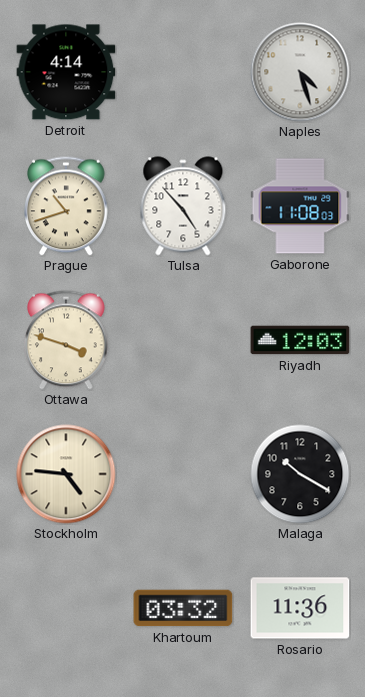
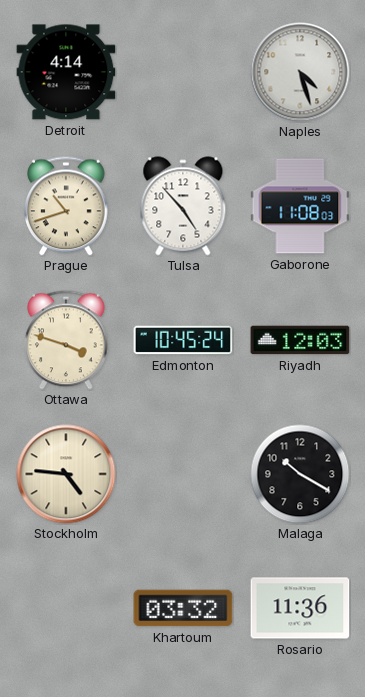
Edmonton: none -> 10:45 (183, 340)
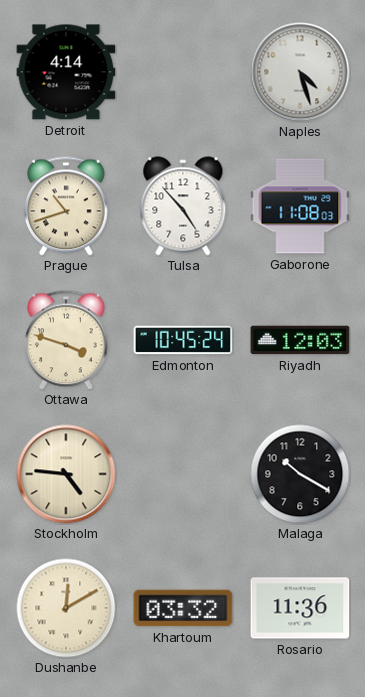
Dushanbe: none -> 12:10 (66, 608)
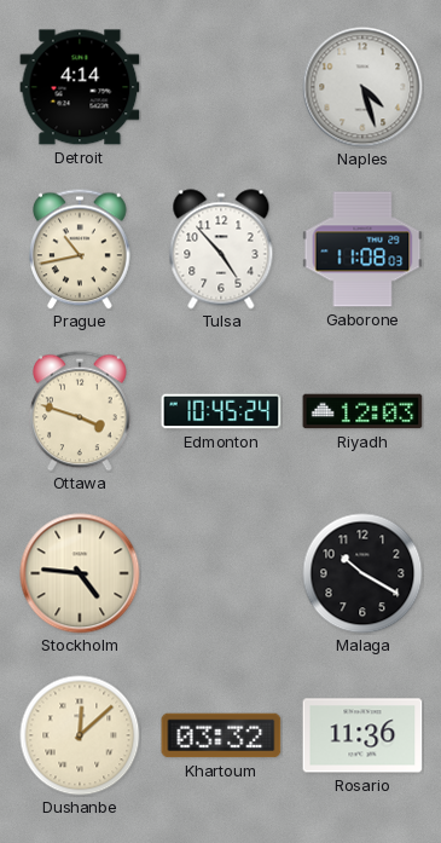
Prague: 10:42 -> 10:43 (81, 249)
Dushanbe: 12:10 -> 12:08 (80, 735)
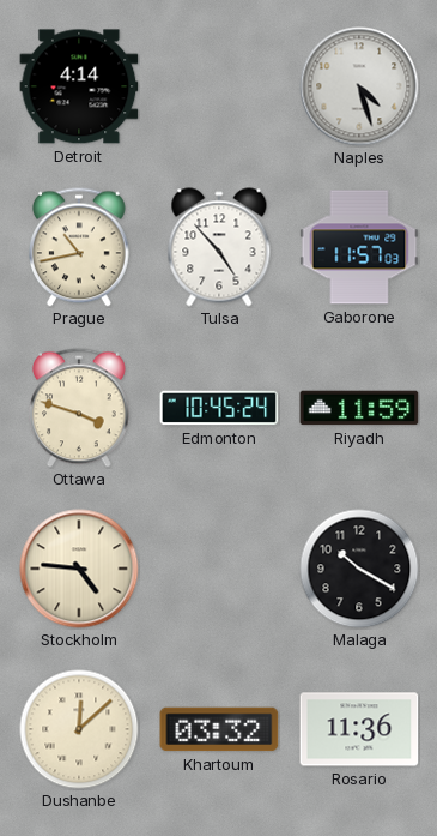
Gaborone: 11:08 -> 11:57 (359, 247)
Riyadh: 12:03 -> 11:59 (359, 408)
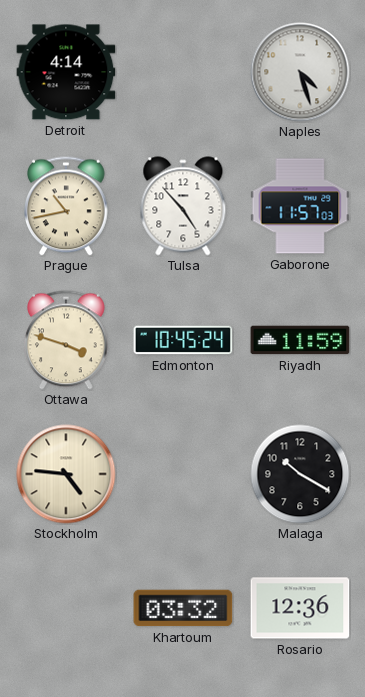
Dushanbe: 12:08 -> none (79, 729)
Rosario: 11:36 -> 12:36 (300, 608)
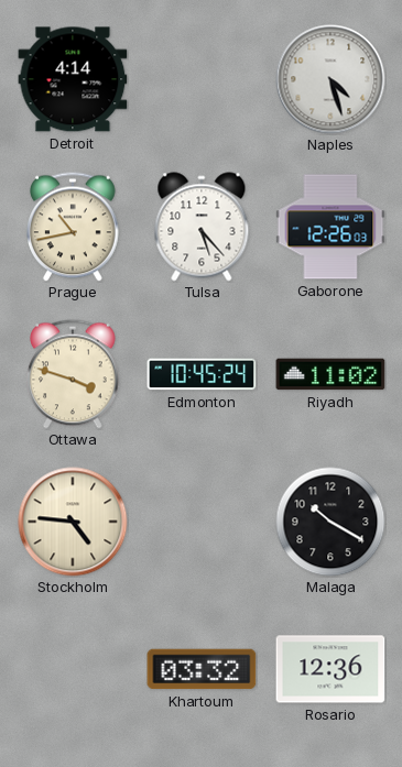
Tulsa: 4:53 -> 5:23 (202, 227)
Gaborone: 11:57 -> 12:26 (330, 227)
Riyadh: 11:59 -> 11:02 (330, 374)
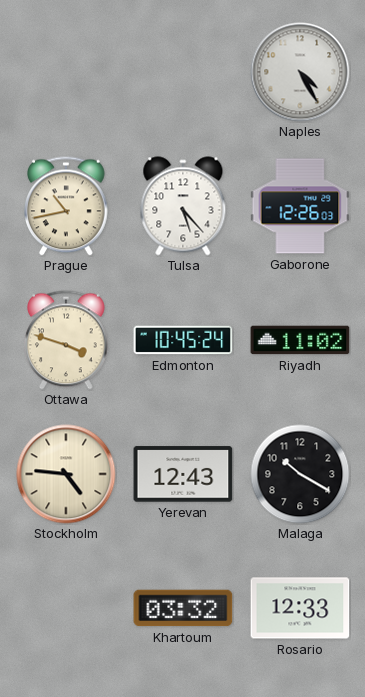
Detroit: 4:14 -> none (73, 79)
Naples: 4:27 -> 4:25 (300, 72)
Yerevan: none -> 12:43 (183, 474)
Rosario: 12:36 -> 12:33 (300, 608)
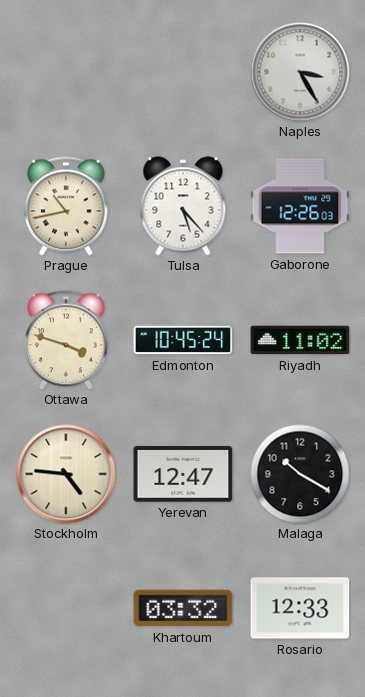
Naples: 4:25 -> 3:25 (300, 72)
Yerevan: 12:43 -> 12:47 (183, 474)
